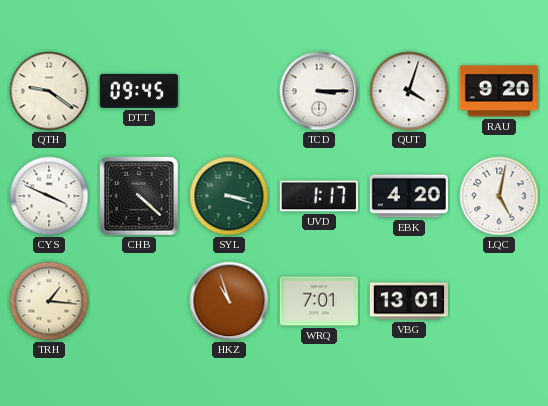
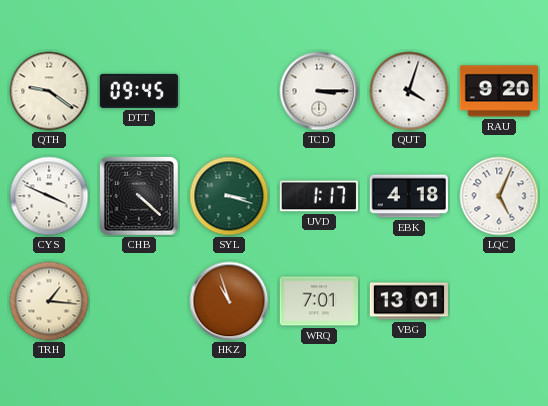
EBK: 4:20 -> 4:18 (409, 196)
LQC: 5:02 -> 5:04 (499, 196)
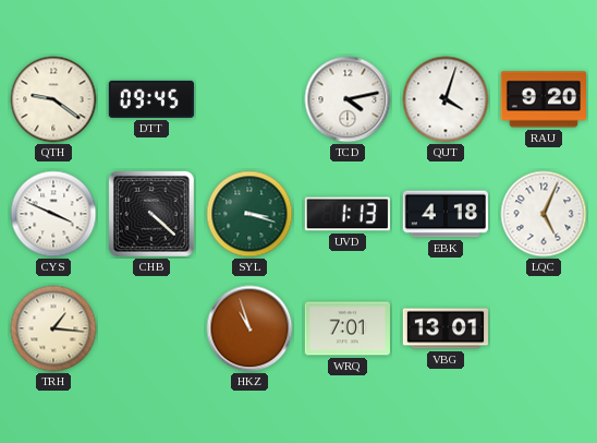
TCD: 3:15 -> 4:13 (348, 99)
UVD: 1:17 -> 1:13 (348, 214)
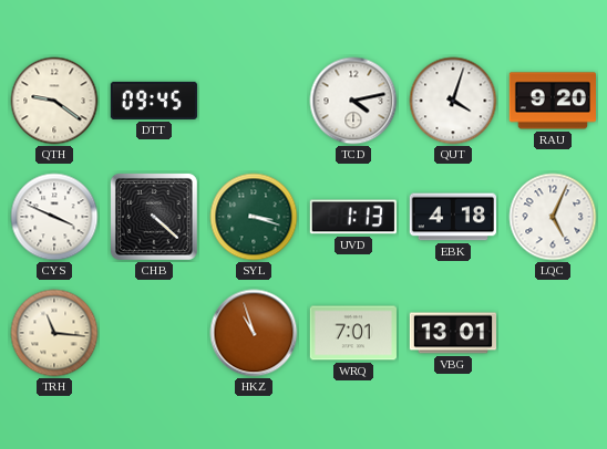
TRH: 1:16 -> 11:16 (54, 333)
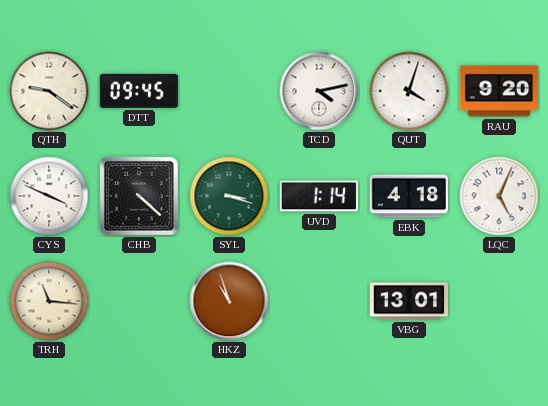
UVD: 1:13 -> 1:14 (319, 196)
WRQ: 7:01 -> none (352, 333)
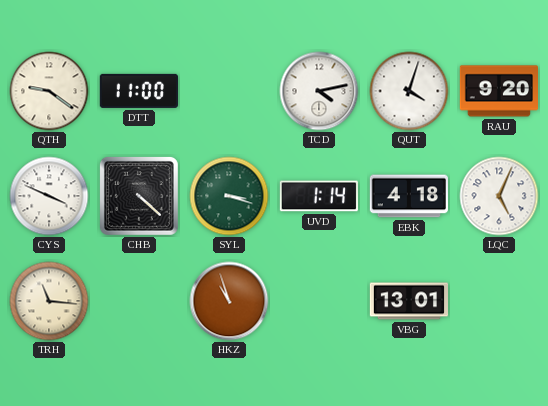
DTT: 09:45 -> 11:00 (139, 91)
